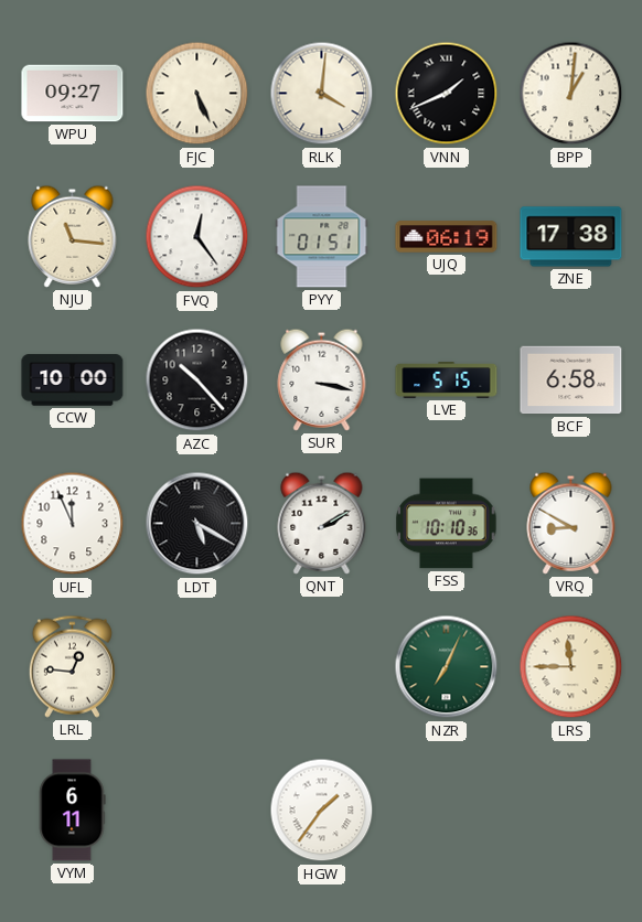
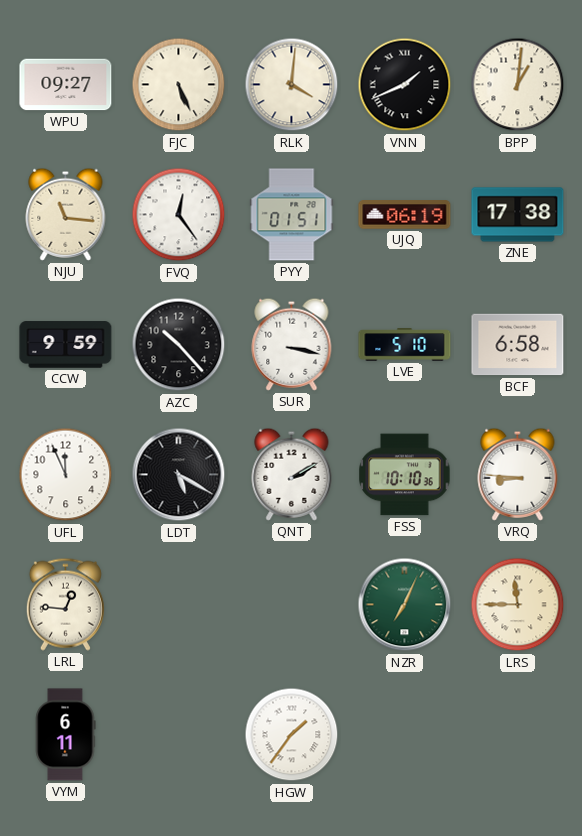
CCW: 10:00 -> 9:59 (66, 345)
LVE: 5:15 -> 5:10 (405, 345)
VRQ: 8:50 -> 8:46 (518, 474)
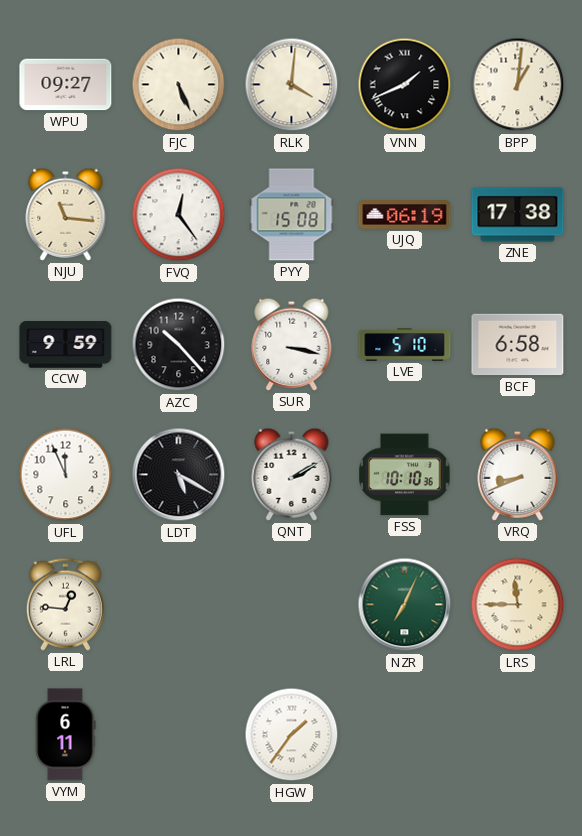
PYY: 01:51 -> 15:08 (292, 215)
VRQ: 8:46 -> 8:41 (518, 474)
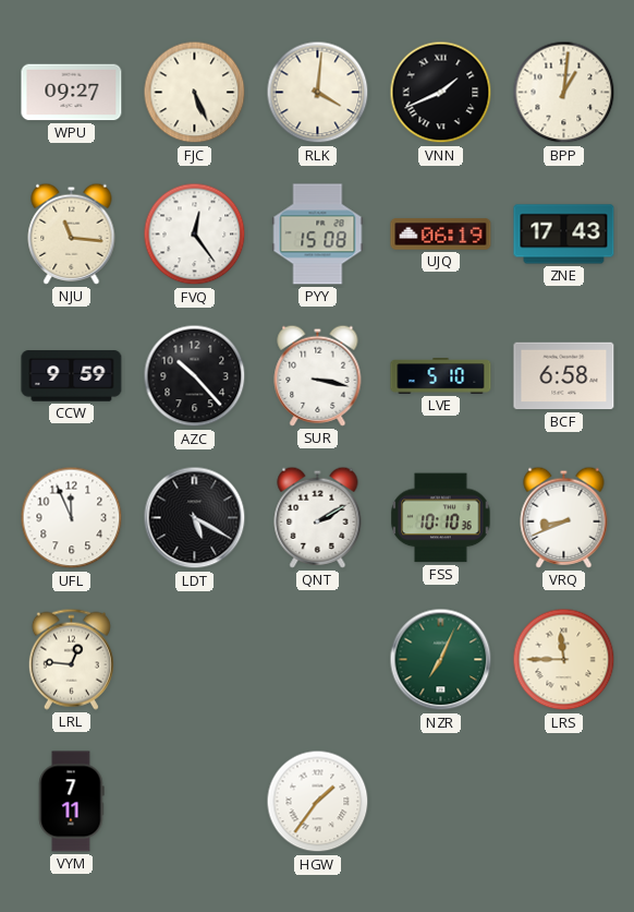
ZNE: 17:38 -> 17:43 (564, 235)
VYM: 6:11 -> 7:11 (71, 802)
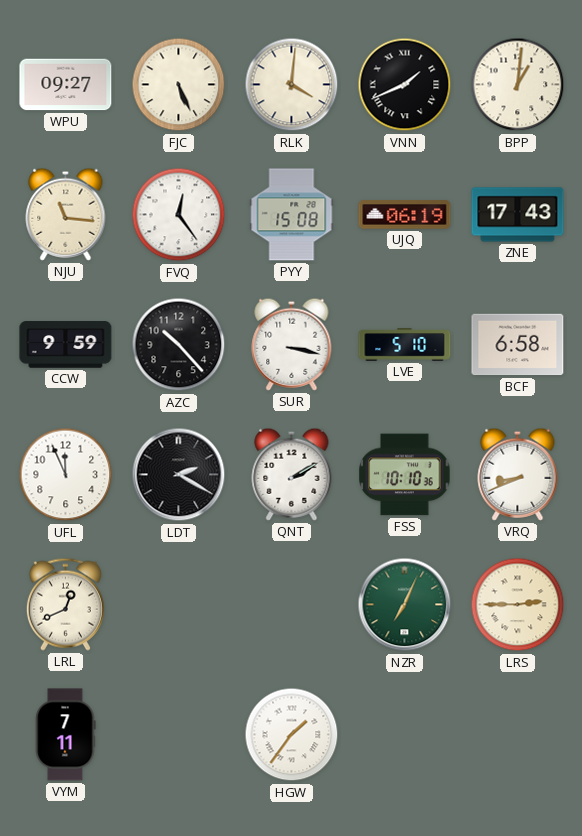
LDT: 5:20 -> 2:20 (179, 475)
LRL: 12:46 -> 12:41 (65, 604)
LRS: 11:45 -> 2:45 (518, 605)
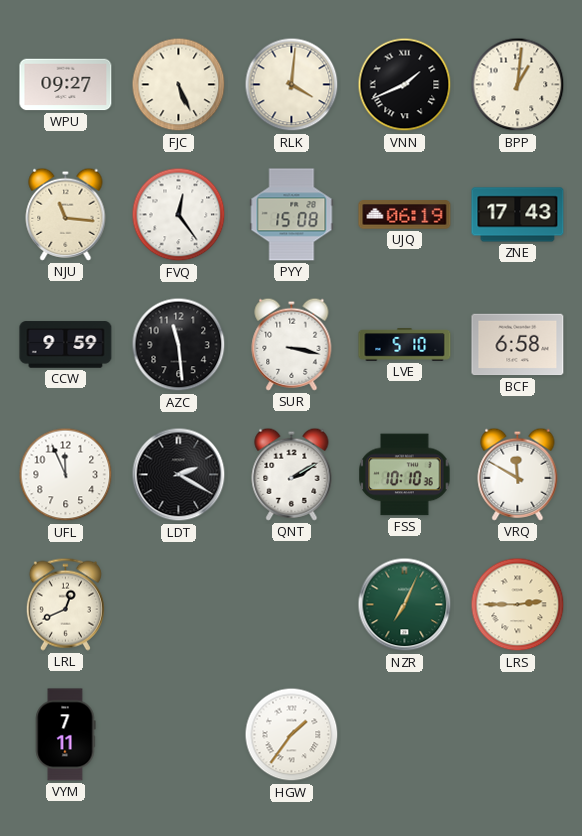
AZC: 10:23 -> 11:29 (179, 345)
VRQ: 8:41 -> 11:50 (518, 474)
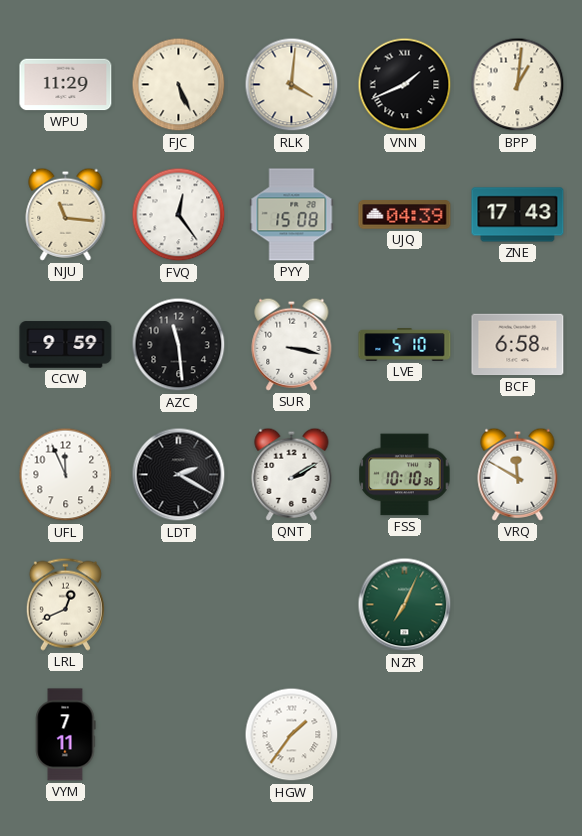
WPU: 09:27 -> 11:29 (66, 85)
UJQ: 06:19 -> 04:39 (405, 215)
LRS: 2:45 -> none (518, 605)
